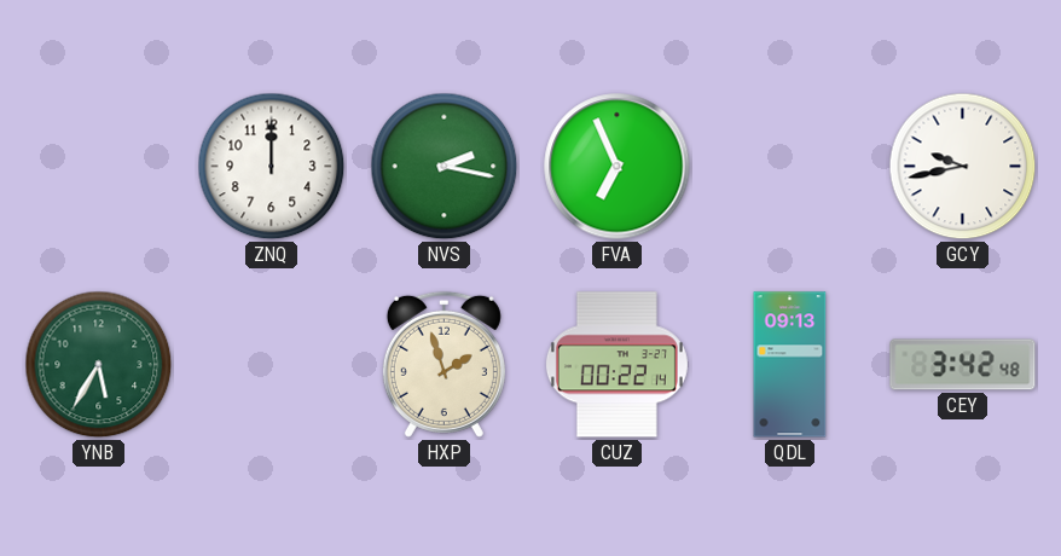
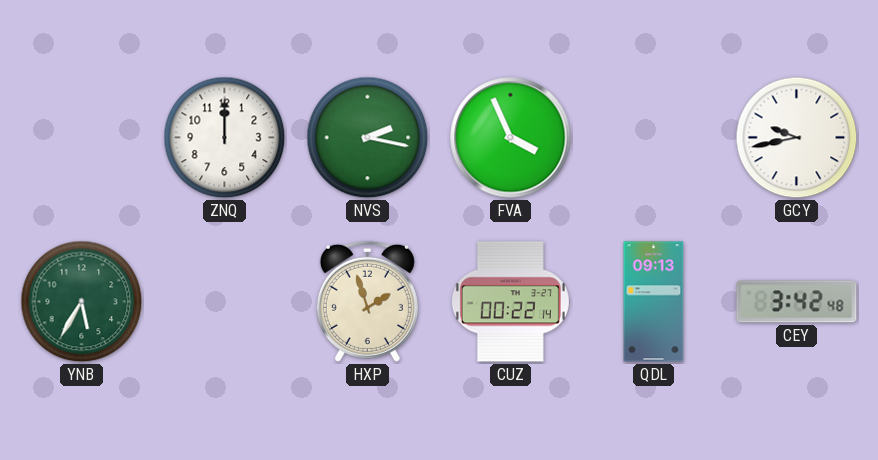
FVA: 6:56 -> 3:56 (511, 138)
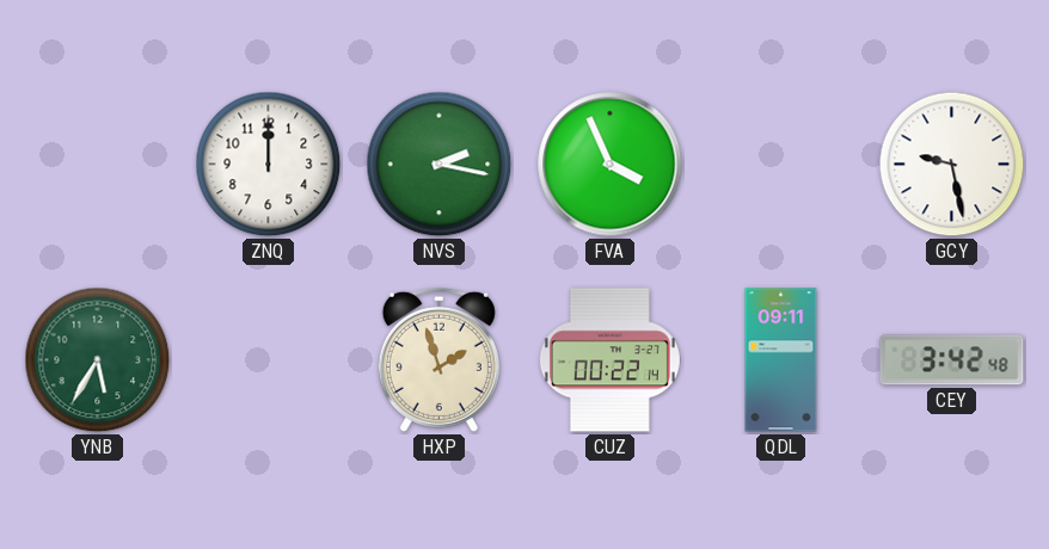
GCY: 9:43 -> 9:28 (952, 165)
QDL: 09:13 -> 09:11 (781, 360)
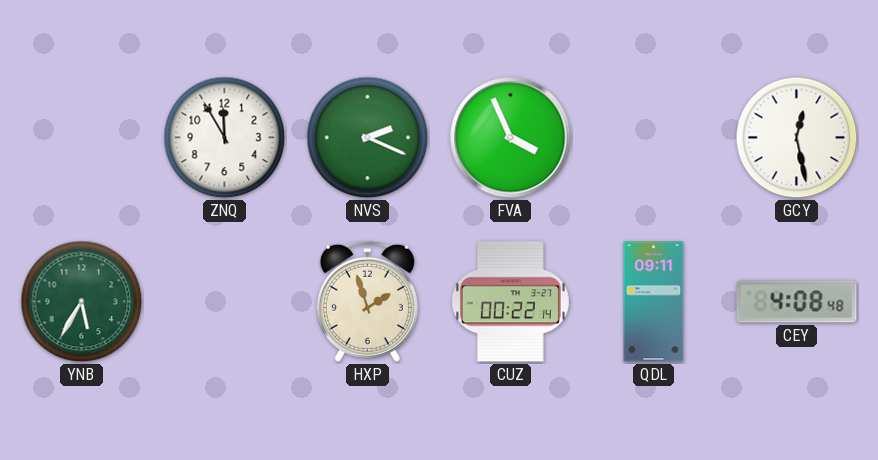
ZNQ: 12:00 -> 11:55 (225, 138)
NVS: 2:17 -> 2:19 (368, 138)
GCY: 9:28 -> 12:28 (797, 138)
CEY: 3:42 -> 4:08 (797, 302)
